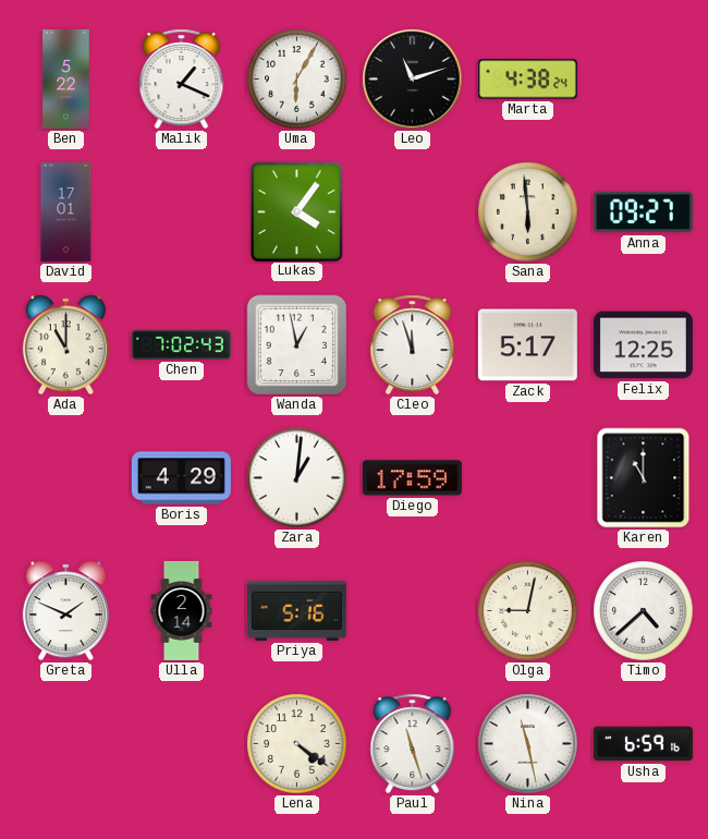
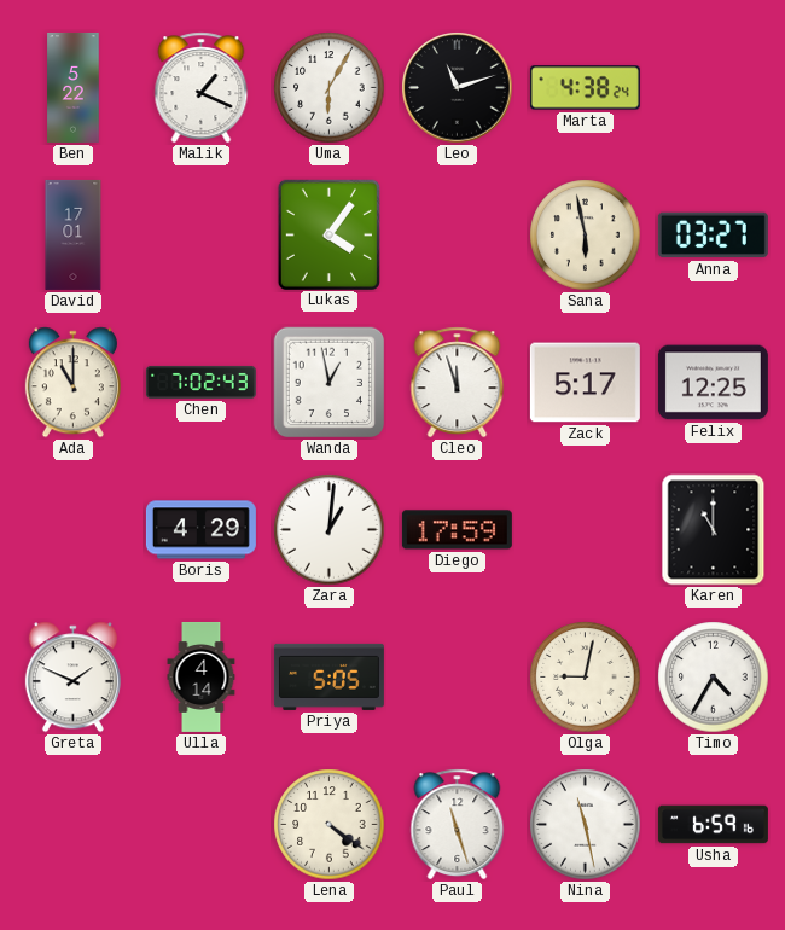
Sana: 5:59 -> 5:58 (586, 236)
Anna: 09:27 -> 03:27 (713, 236)
Ulla: 2:14 -> 4:14 (202, 676)
Priya: 5:16 -> 5:05 (328, 676)
Timo: 4:38 -> 4:35 (714, 678)
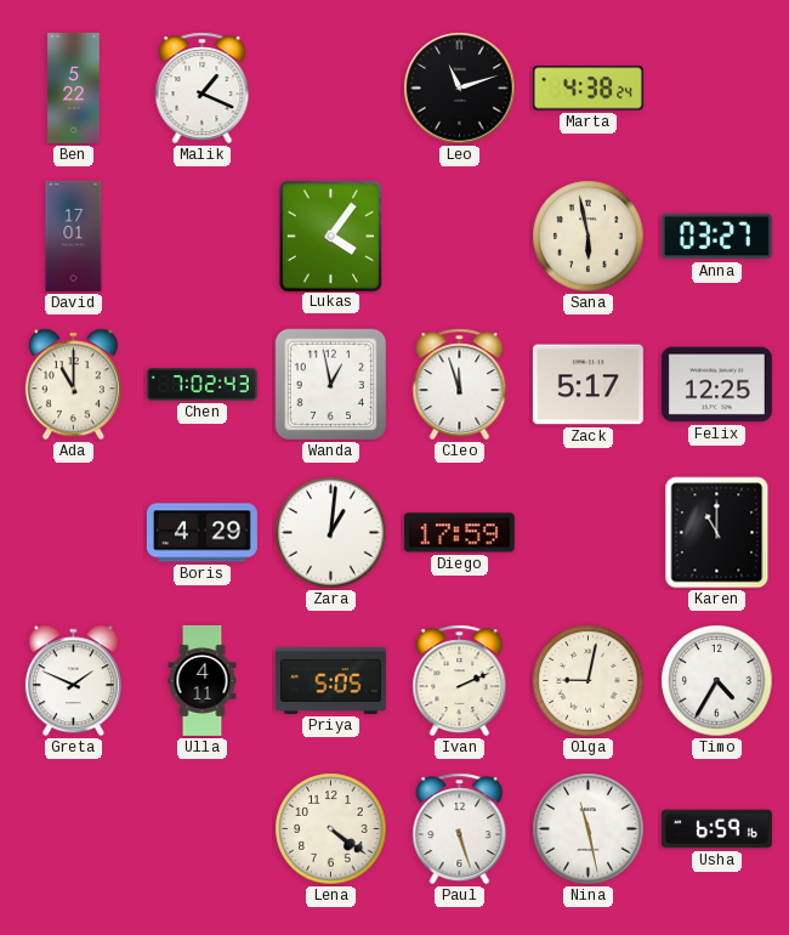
Uma: 6:05 -> none (330, 88)
Ulla: 4:14 -> 4:11 (203, 680)
Ivan: none -> 2:11 (460, 681)
Paul: 11:27 -> 5:27 (460, 829)
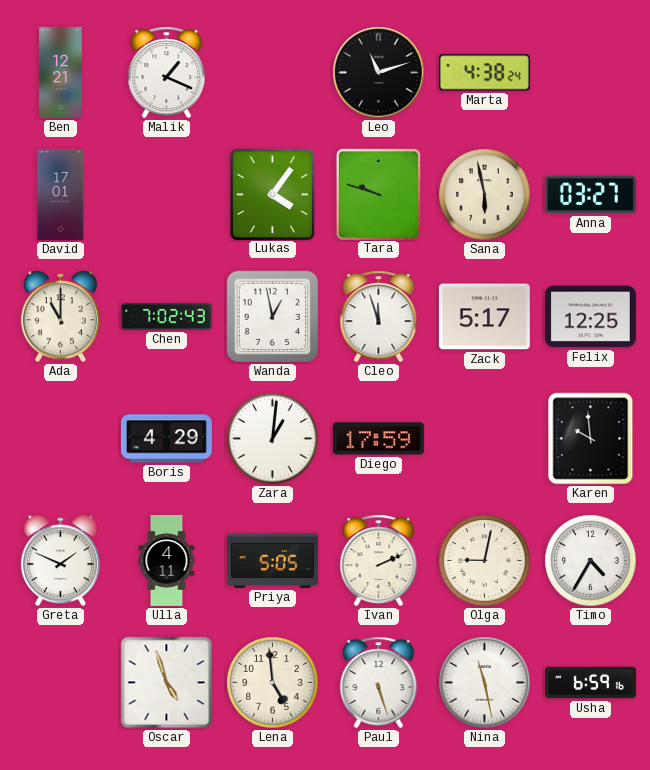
Ben: 5:22 -> 12:21 (61, 72)
Tara: none -> 9:48 (378, 194)
Karen: 11:00 -> 9:59 (591, 439)
Oscar: none -> 4:57 (167, 683)
Lena: 4:21 -> 4:59 (273, 683)
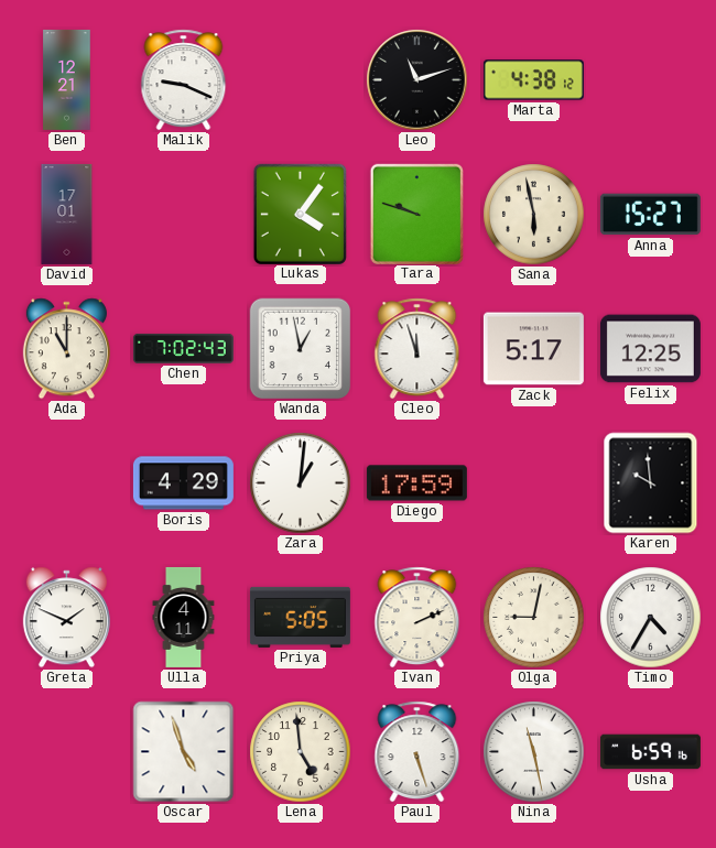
Malik: 1:19 -> 9:19 (184, 80)
Marta: 4:38:24 -> 4:38:12 (533, 80)
Anna: 03:27 -> 15:27 (650, 215)
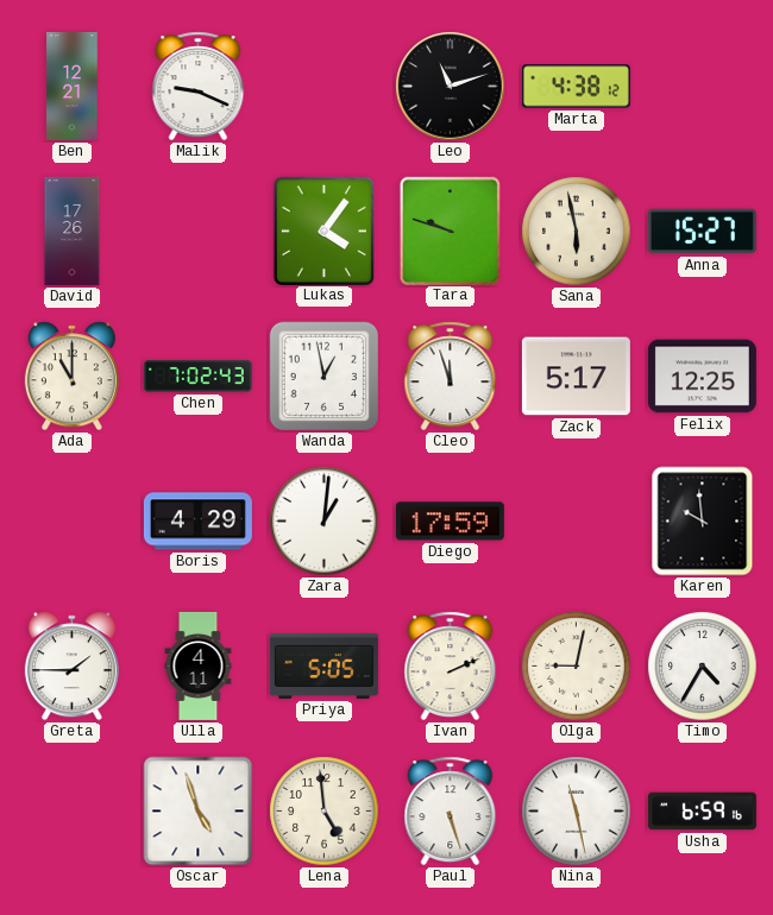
David: 17:01 -> 17:26 (73, 231)
Greta: 1:49 -> 1:45 (71, 667)
